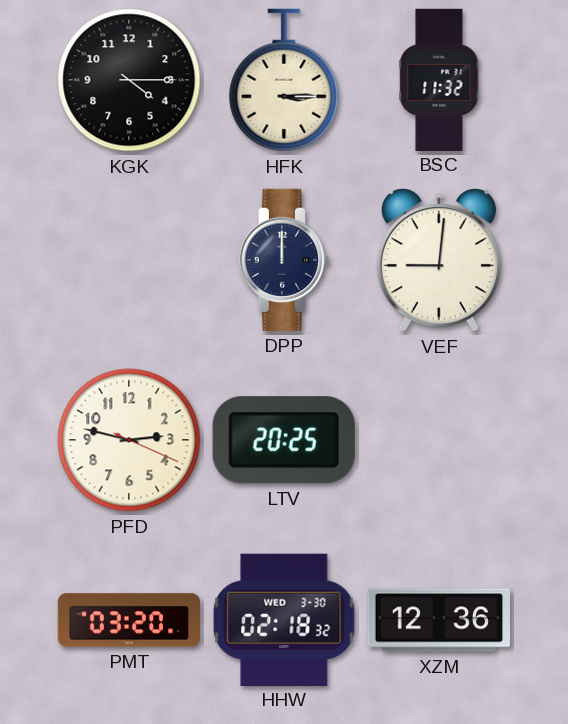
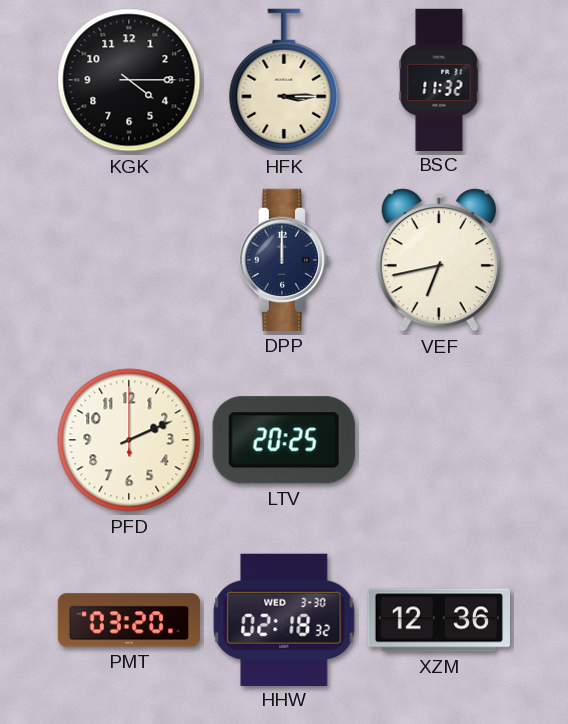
VEF: 9:01 -> 6:43 (439, 260)
PFD: 2:47 -> 2:11 (129, 440)
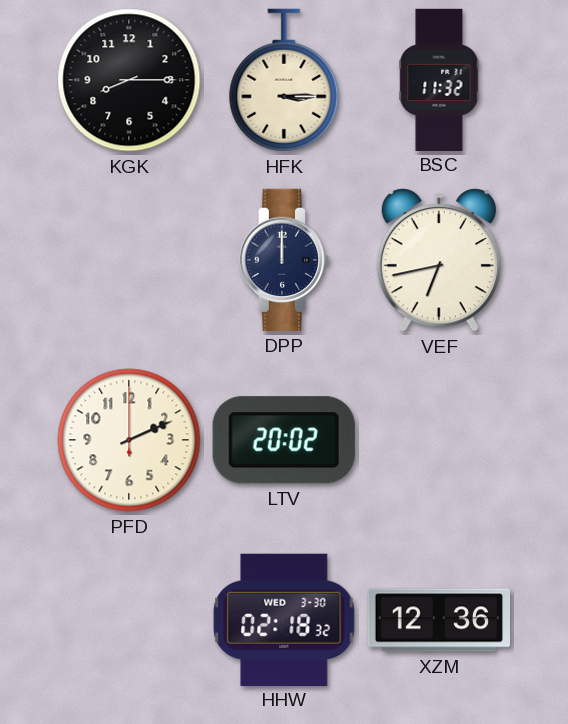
KGK: 4:15 -> 8:15 (129, 80)
LTV: 20:25 -> 20:02 (284, 440)
PMT: 03:20 -> none (128, 620)
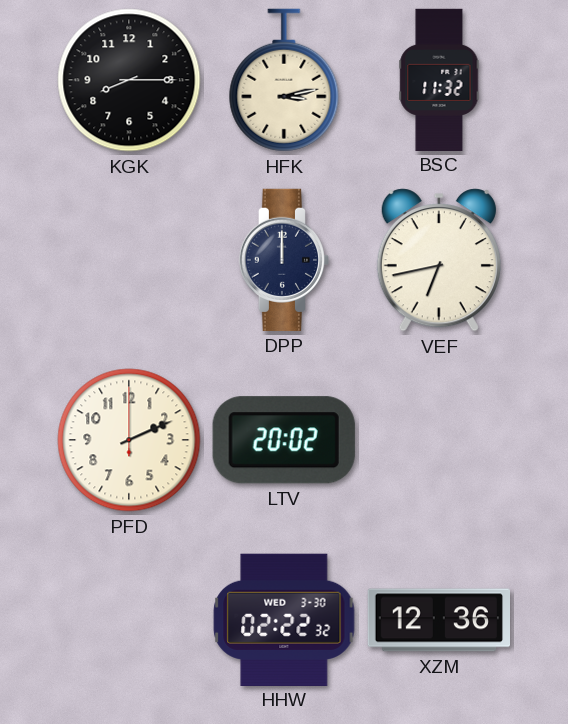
HFK: 3:15 -> 3:13 (284, 80)
HHW: 02:18 -> 02:22 (284, 619)
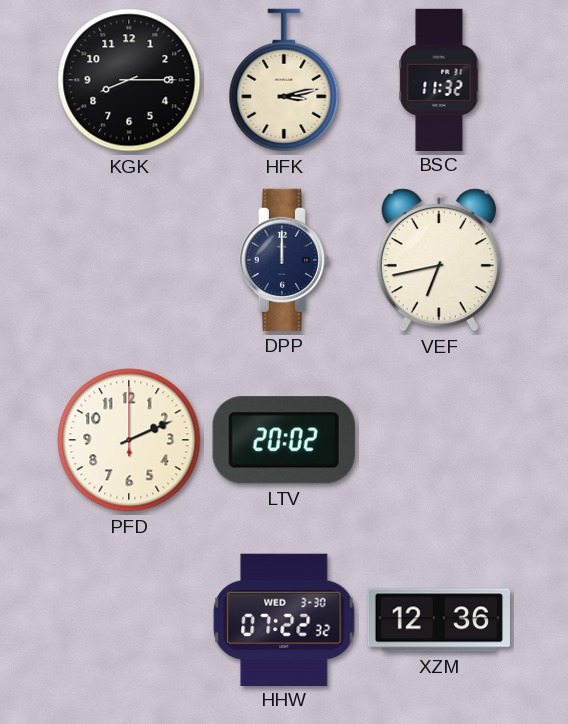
HHW: 02:22 -> 07:22 (284, 619)
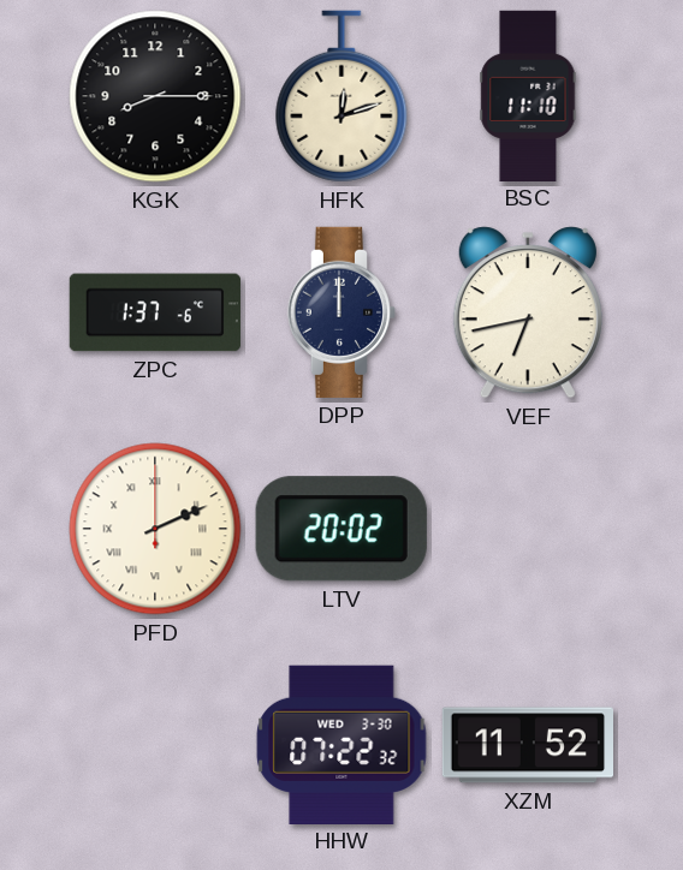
HFK: 3:13 -> 12:12 (341, 96)
BSC: 11:32 -> 11:10 (528, 95)
ZPC: none -> 1:37 (155, 312)
PFD numerals: Arabic -> Roman (155, 529)
XZM: 12:36 -> 11:52 (527, 745)
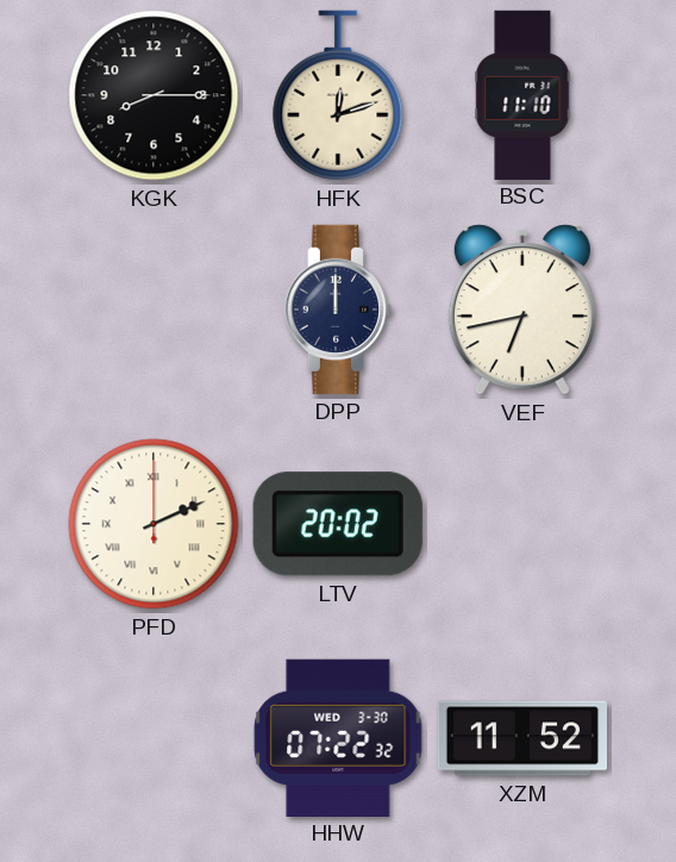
ZPC: 1:37 -> none (155, 312)
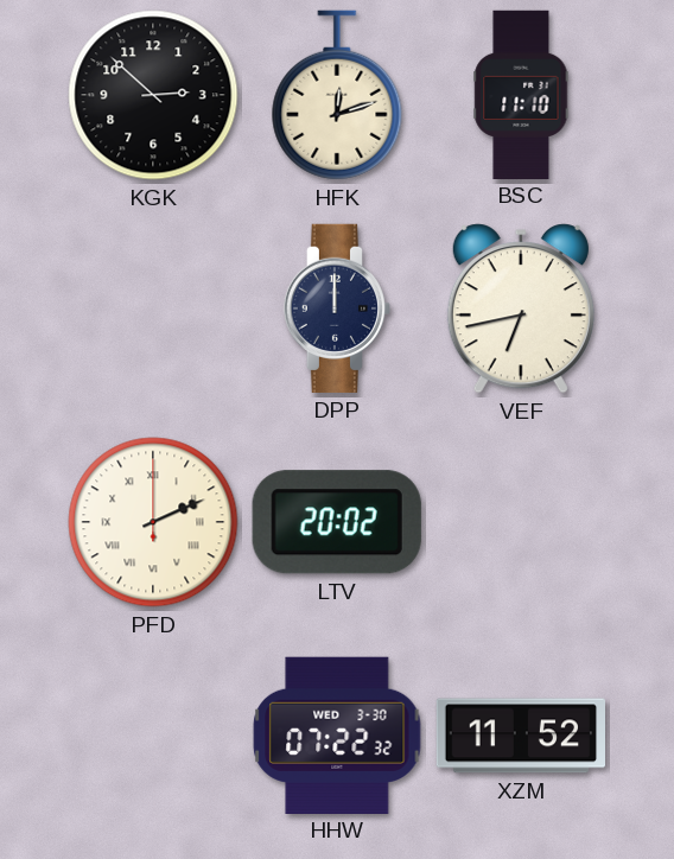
KGK: 8:15 -> 2:52 (153, 95)
